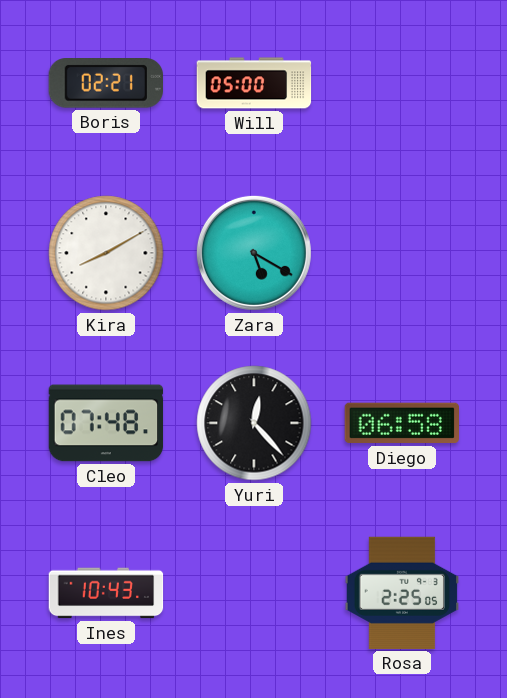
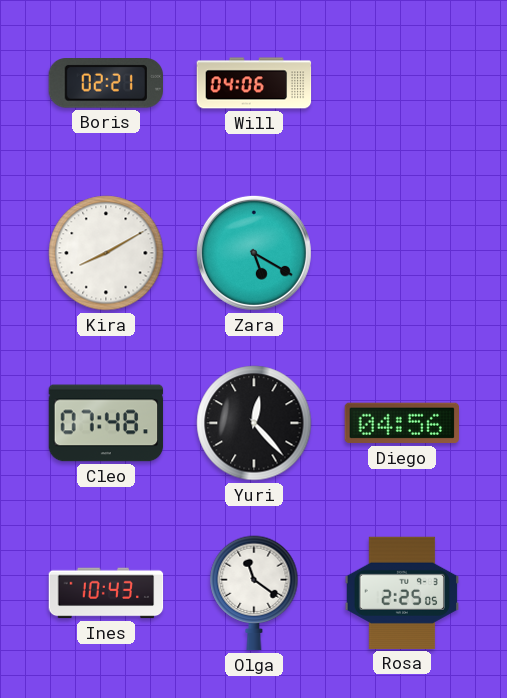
Will: 05:00 -> 04:06 (254, 83)
Diego: 06:58 -> 04:56 (401, 423)
Olga: none -> 11:21 (254, 593)
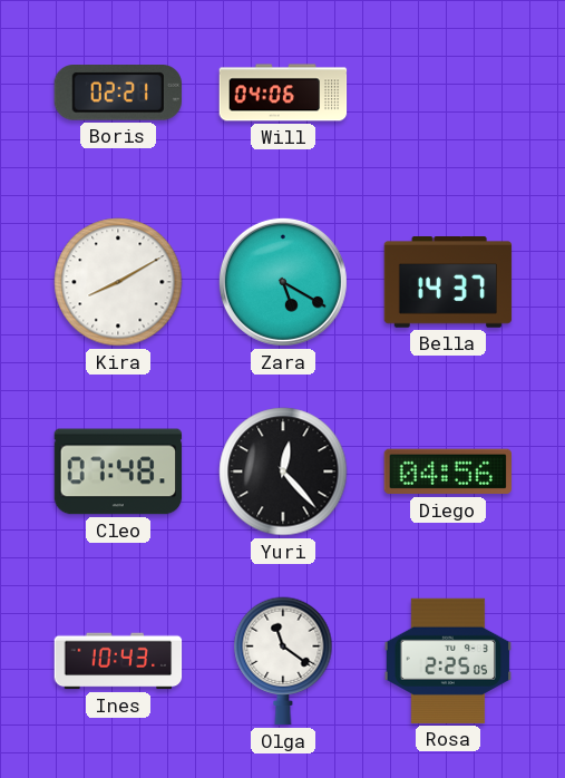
Bella: none -> 14:37 (448, 283)
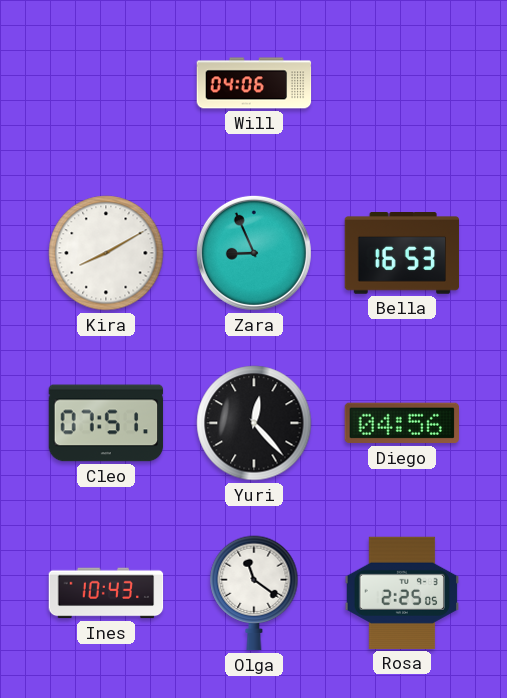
Boris: 02:21 -> none (117, 93)
Zara: 5:20 -> 8:56 (254, 253)
Bella: 14:37 -> 16:53 (402, 254)
Cleo: 07:48 -> 07:51 (106, 423)
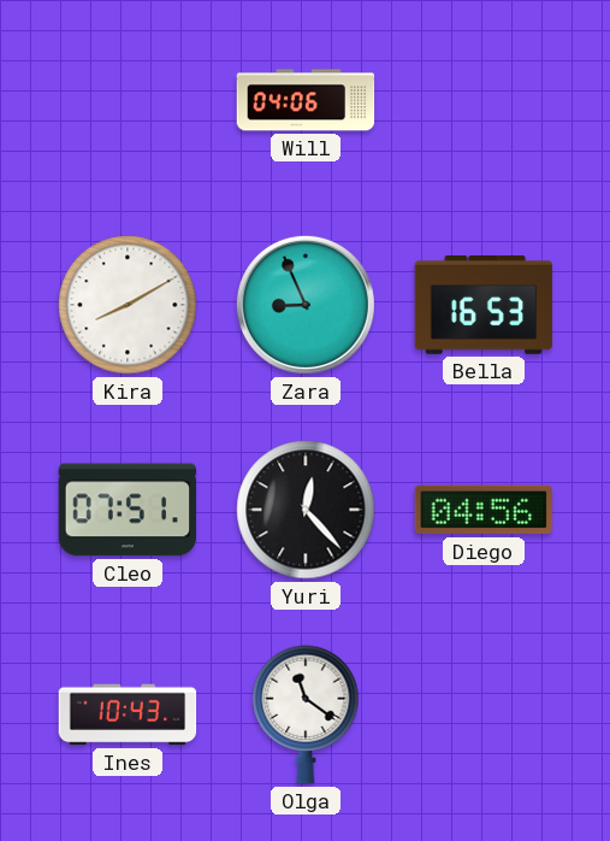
Rosa: 2:25 -> none (402, 593)
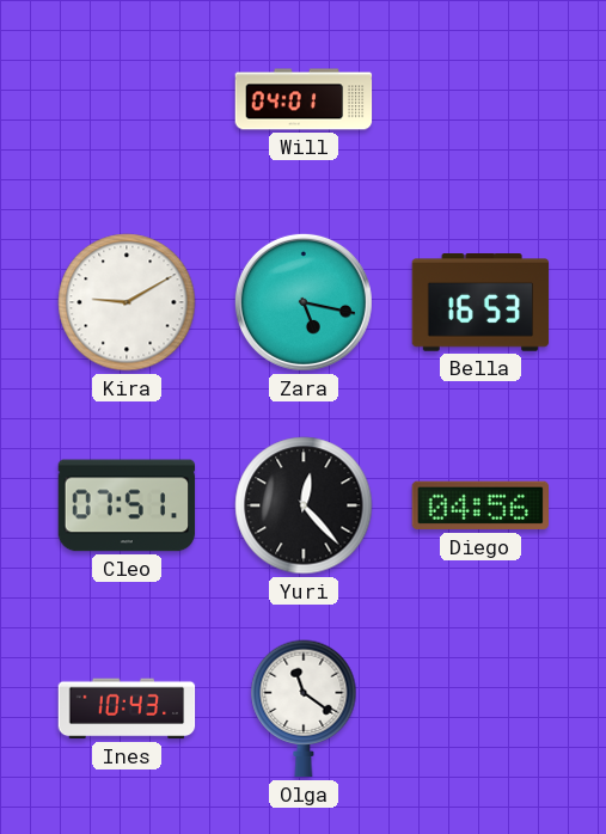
Will: 04:06 -> 04:01 (304, 99)
Kira: 8:10 -> 9:10 (127, 302)
Zara: 8:56 -> 5:17 (304, 302)
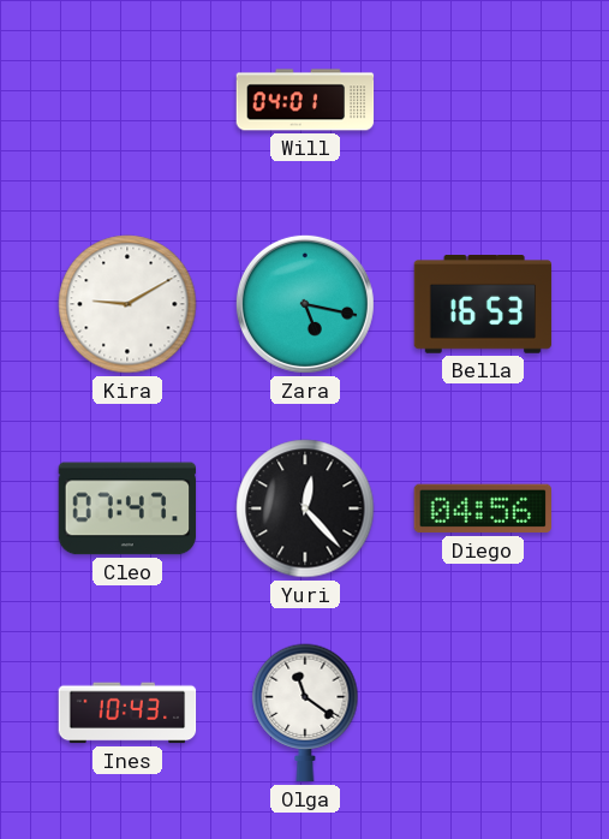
Cleo: 07:51 -> 07:47 (127, 508)
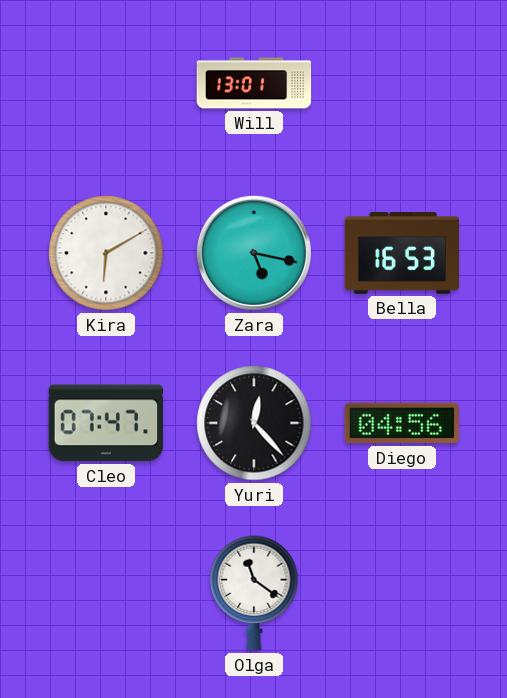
Will: 04:01 -> 13:01 (254, 83)
Kira: 9:10 -> 6:10 (106, 253)
Ines: 10:43 -> none (127, 713)
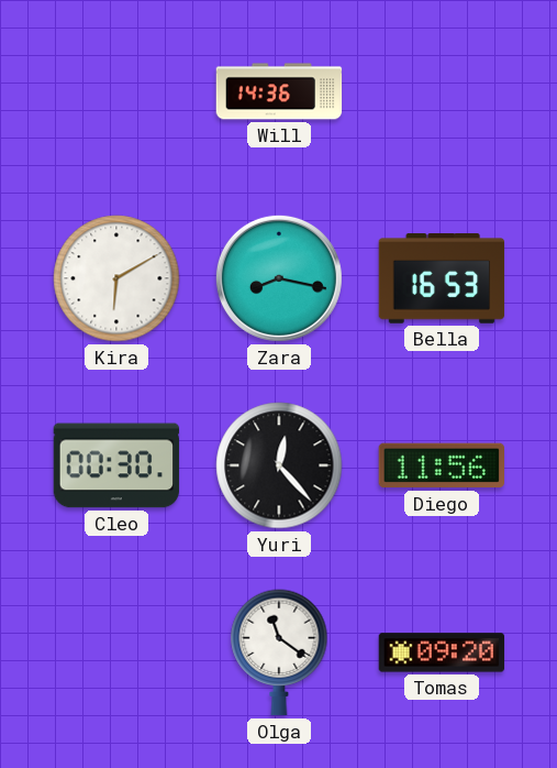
Will: 13:01 -> 14:36 (279, 91)
Zara: 5:17 -> 8:17 (279, 278)
Cleo: 07:47 -> 00:30 (116, 465)
Diego: 04:56 -> 11:56 (441, 465)
Tomas: none -> 09:20 (442, 652)
